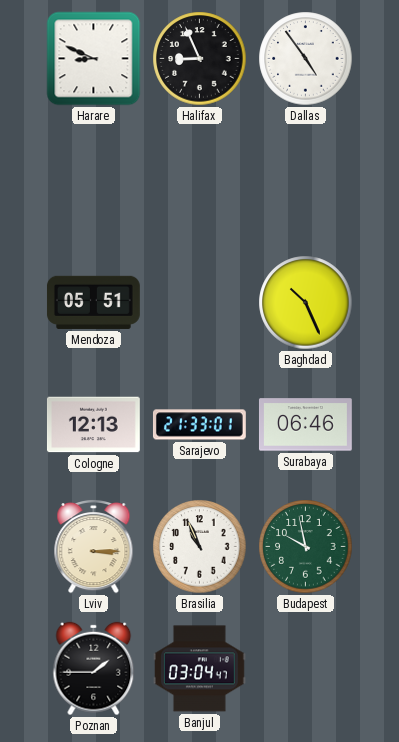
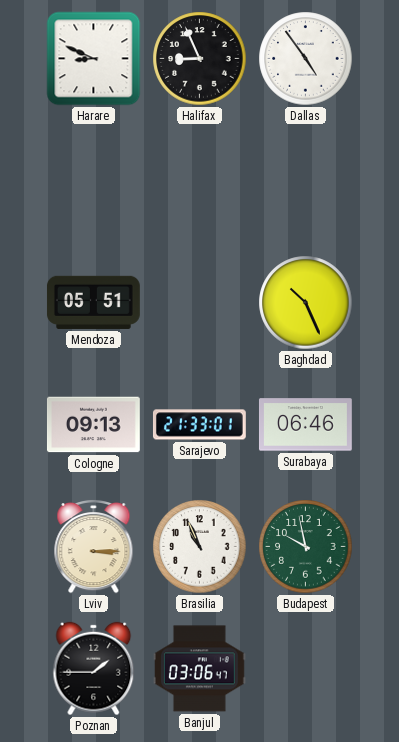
Cologne: 12:13 -> 09:13 (93, 425)
Banjul: 03:04 -> 03:06 (199, 669)
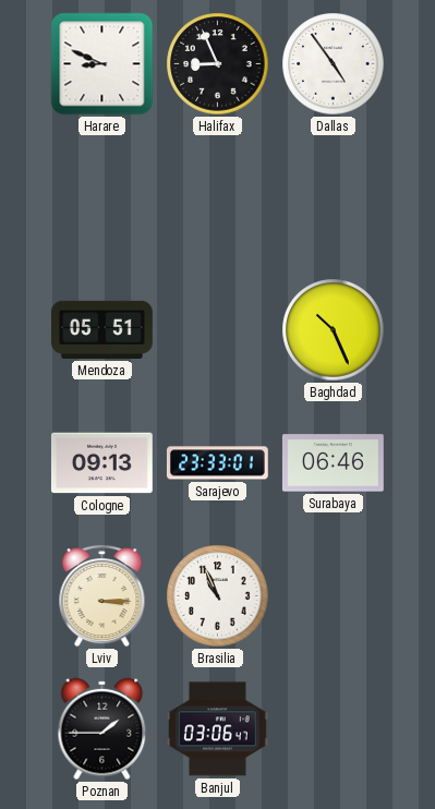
Sarajevo: 21:33 -> 23:33 (217, 463)
Budapest: 9:58 -> none (306, 547)
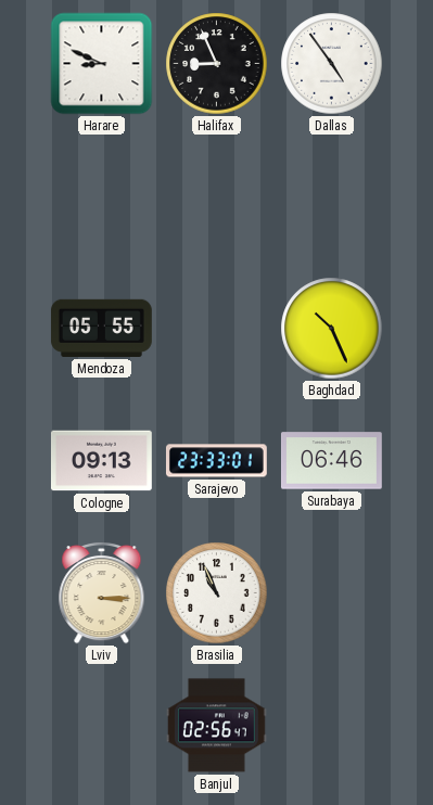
Mendoza: 05:51 -> 05:55 (101, 328)
Poznan: 1:45 -> none (102, 729)
Banjul: 03:06 -> 02:56 (216, 726)
